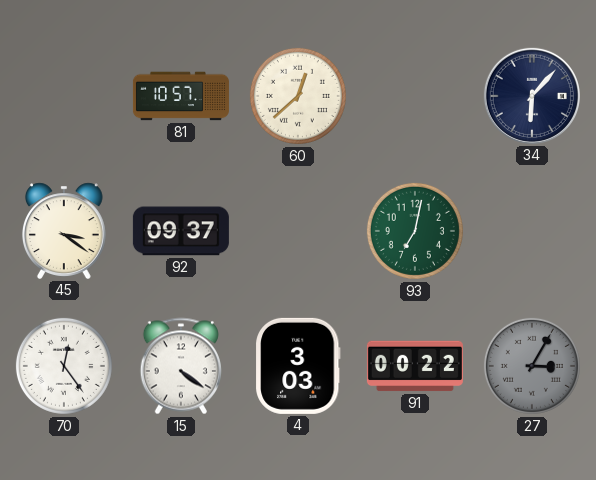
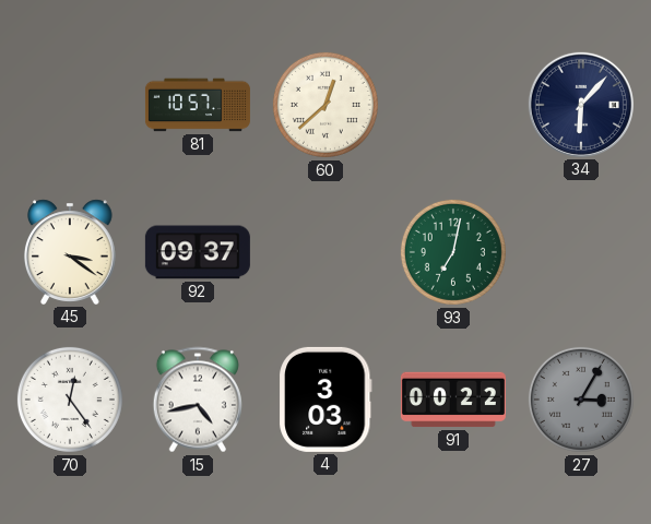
15: 4:21 -> 4:43 (198, 400)
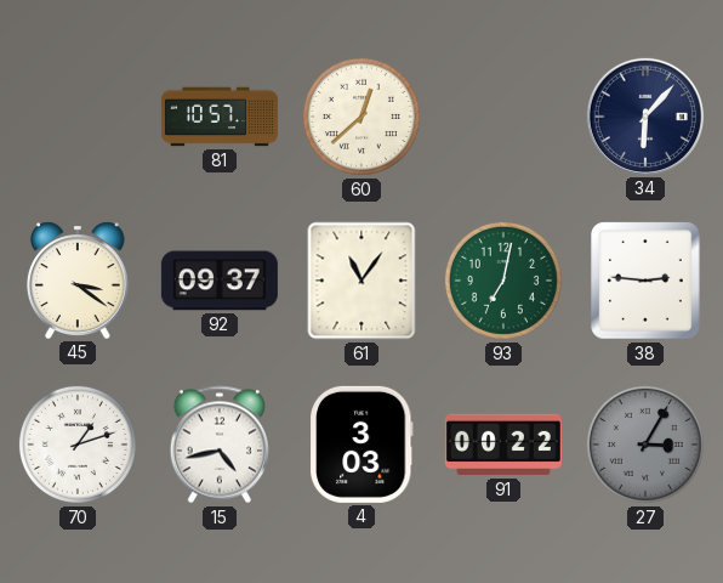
61: none -> 11:06 (362, 281)
38: none -> 2:46 (645, 281)
70: 12:24 -> 1:12 (78, 445)
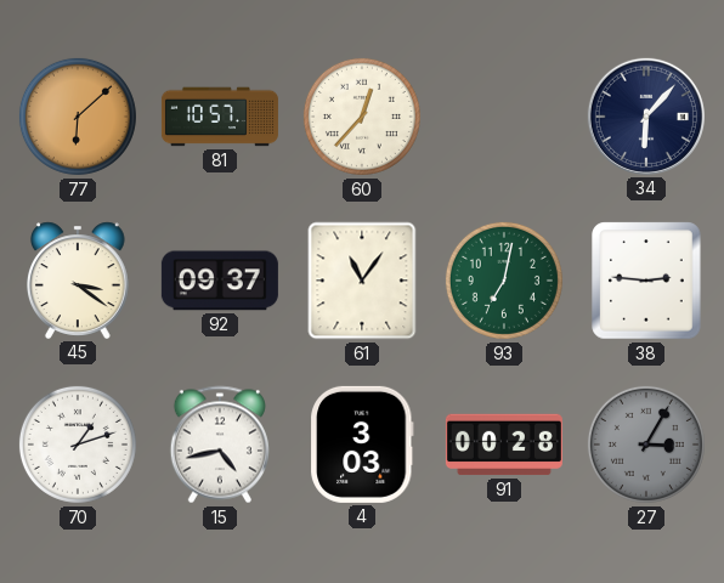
77: none -> 6:08 (78, 117)
60: 12:38 -> 12:37 (362, 117)
91: 00:22 -> 00:28 (504, 445)
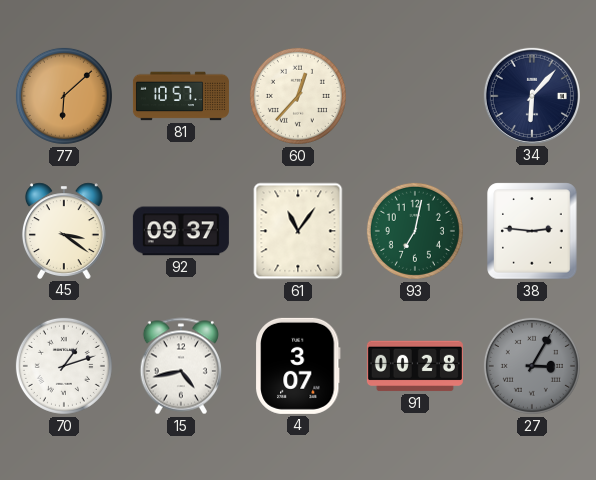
4: 3:03 -> 3:07 (299, 366)
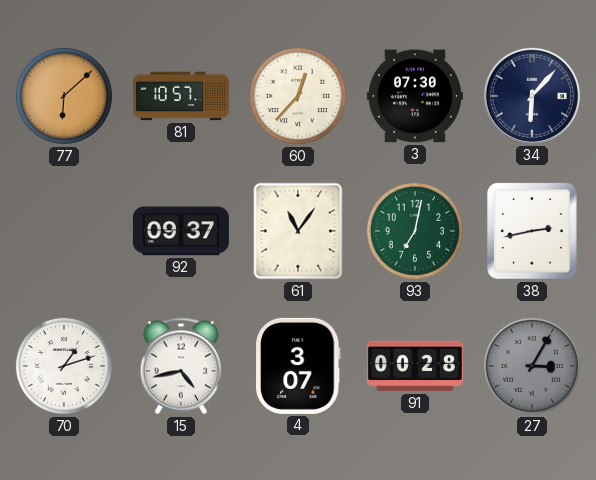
3: none -> 07:30 (415, 96)
45: 3:21 -> none (64, 231)
38: 2:46 -> 2:43 (532, 231)
